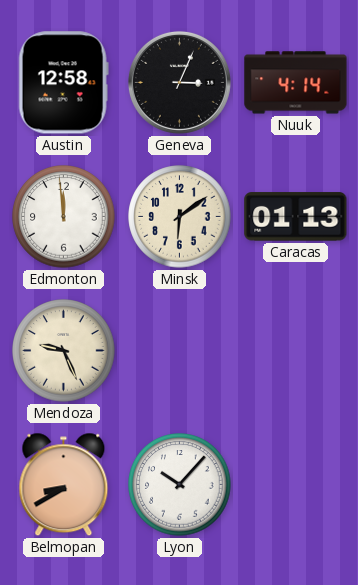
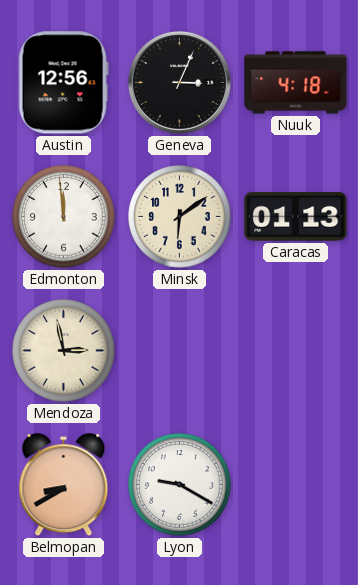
Austin: 12:58 -> 12:56 (63, 83)
Nuuk: 4:14 -> 4:18 (296, 83)
Mendoza: 9:26 -> 2:58 (64, 351)
Lyon: 10:07 -> 9:20 (180, 485)
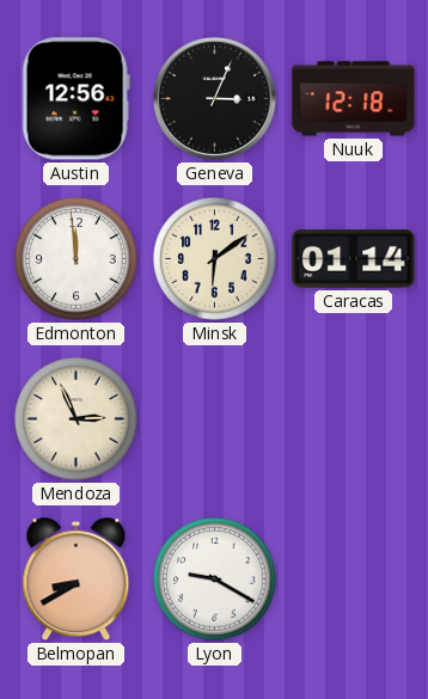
Nuuk: 4:18 -> 12:18 (354, 99)
Caracas: 01:13 -> 01:14 (354, 259)
Mendoza: 2:58 -> 2:56 (77, 419)
